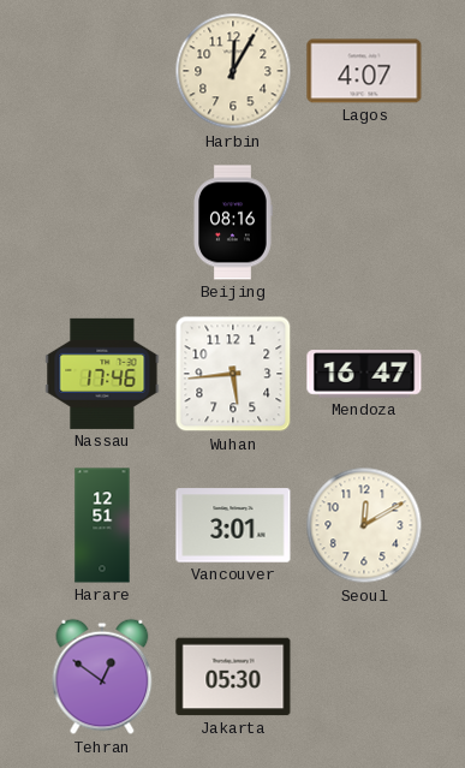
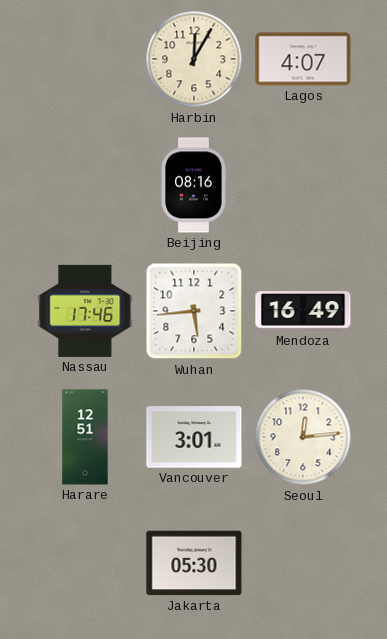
Mendoza: 16:47 -> 16:49 (303, 311)
Seoul: 12:10 -> 12:14 (303, 437)
Tehran: 12:51 -> none (102, 677)
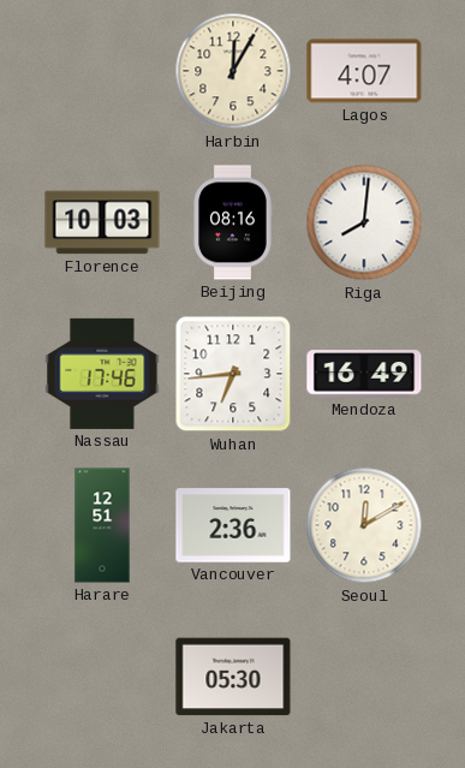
Florence: none -> 10:03 (102, 222)
Riga: none -> 8:01 (364, 222)
Wuhan: 5:44 -> 6:44 (233, 374)
Vancouver: 3:01 -> 2:36 (233, 525)
Seoul: 12:14 -> 12:10 (364, 525)
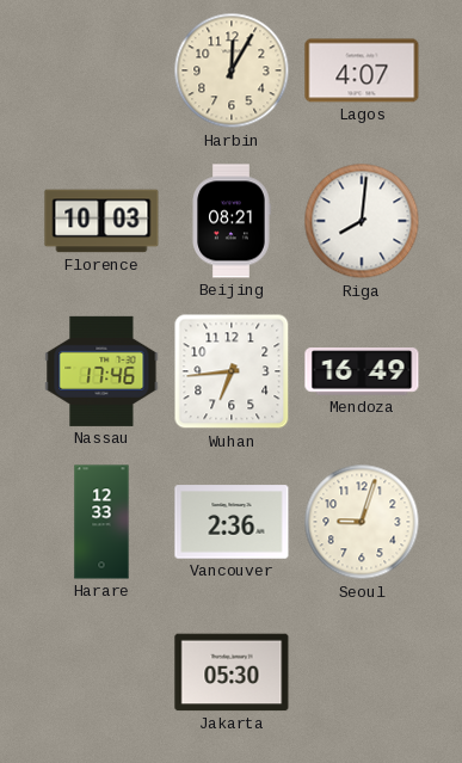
Beijing: 08:16 -> 08:21 (232, 221)
Harare: 12:51 -> 12:33 (101, 522)
Seoul: 12:10 -> 9:03 (362, 522)
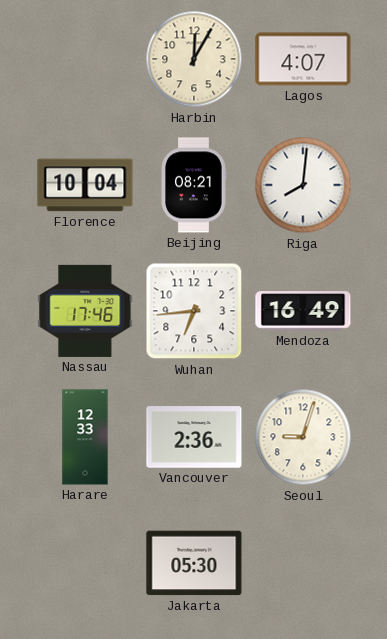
Florence: 10:03 -> 10:04 (85, 185)
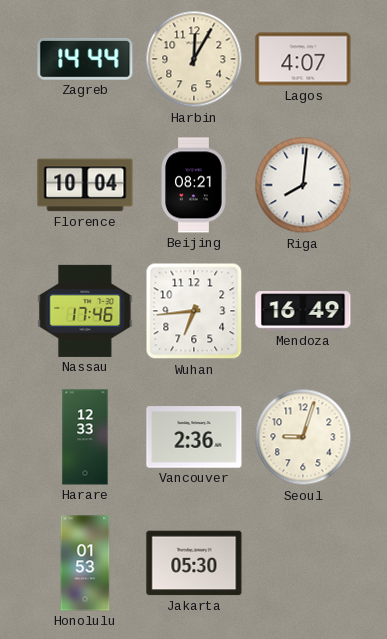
Zagreb: none -> 14:44 (85, 60)
Honolulu: none -> 01:53 (85, 563)
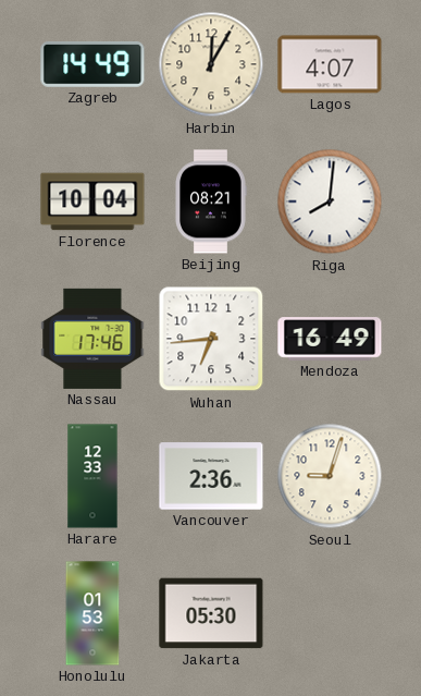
Zagreb: 14:44 -> 14:49 (92, 65)
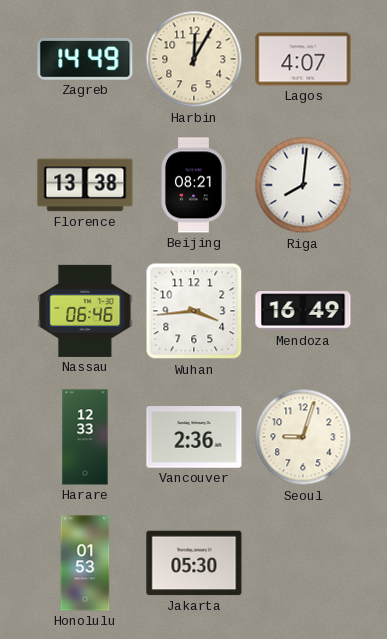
Florence: 10:04 -> 13:38 (85, 185)
Nassau: 17:46 -> 06:46 (85, 311)
Wuhan: 6:44 -> 3:44 (194, 311)
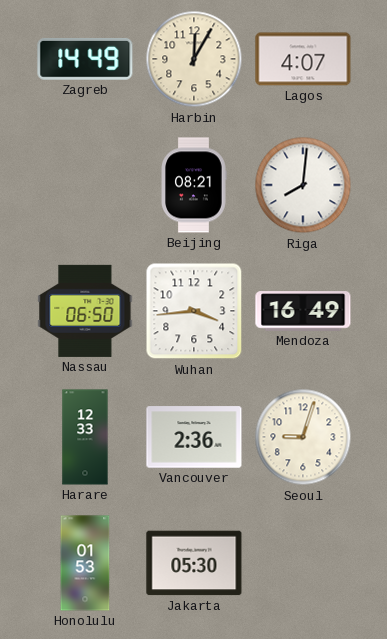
Florence: 13:38 -> none (85, 185)
Nassau: 06:46 -> 06:50 (85, 311)
